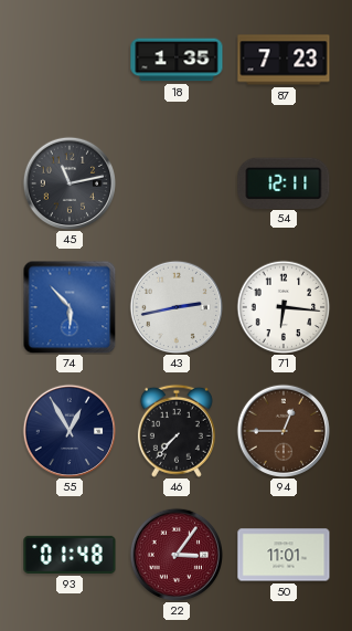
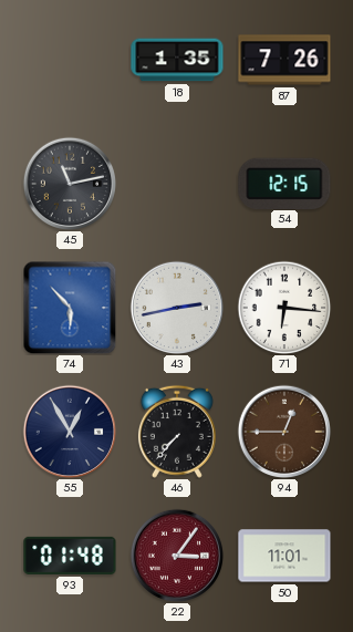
87: 7:23 -> 7:26 (284, 60)
54: 12:11 -> 12:15 (284, 183)
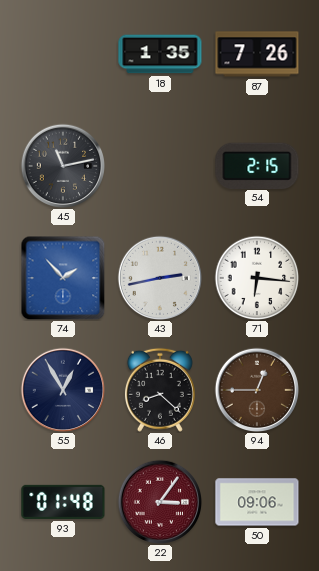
54: 12:15 -> 2:15 (257, 165)
74: 5:53 -> 1:53 (63, 278)
46: 7:37 -> 8:22 (160, 390)
50: 11:01 -> 09:06 (257, 502)
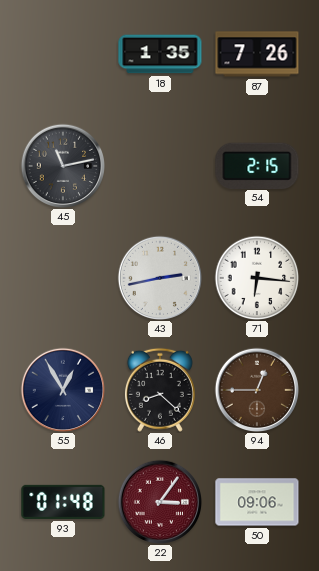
74: 1:53 -> none (63, 278)
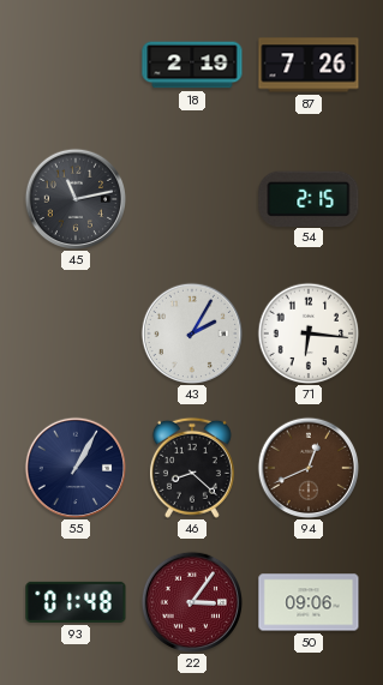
18: 1:35 -> 2:19 (192, 65)
43: 2:43 -> 2:05 (191, 332)
55: 12:55 -> 1:05 (74, 467)
94: 12:45 -> 12:41 (307, 467)
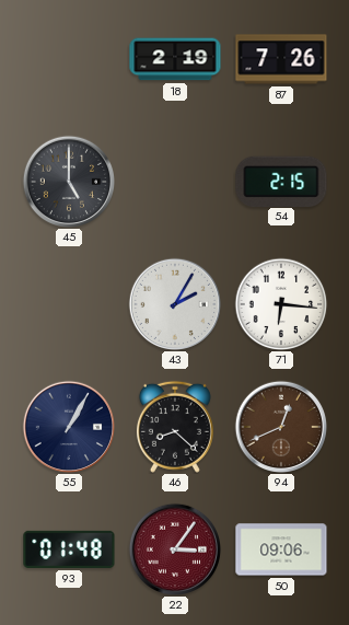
45: 11:13 -> 5:00 (68, 181)
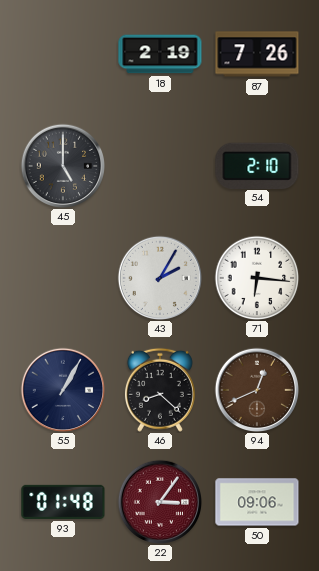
54: 2:15 -> 2:10 (257, 165)
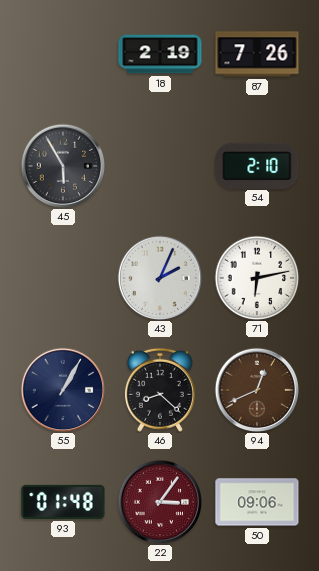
45: 5:00 -> 5:55 (62, 165)
43: 2:05 -> 2:04 (159, 277)
71: 6:16 -> 6:13 (257, 278)
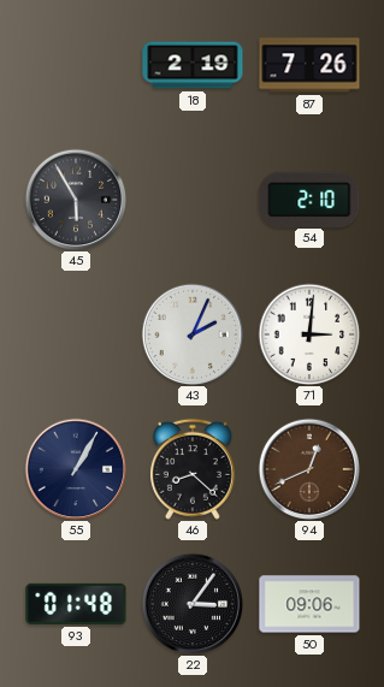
71: 6:13 -> 3:01 (309, 334)
22 dial: burgundy -> black (191, 603)
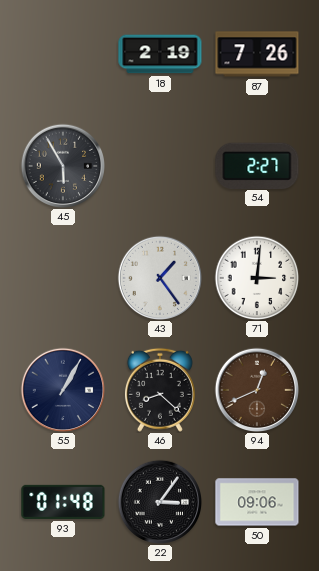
54: 2:10 -> 2:27 (257, 165)
43: 2:04 -> 1:24 (159, 277)
